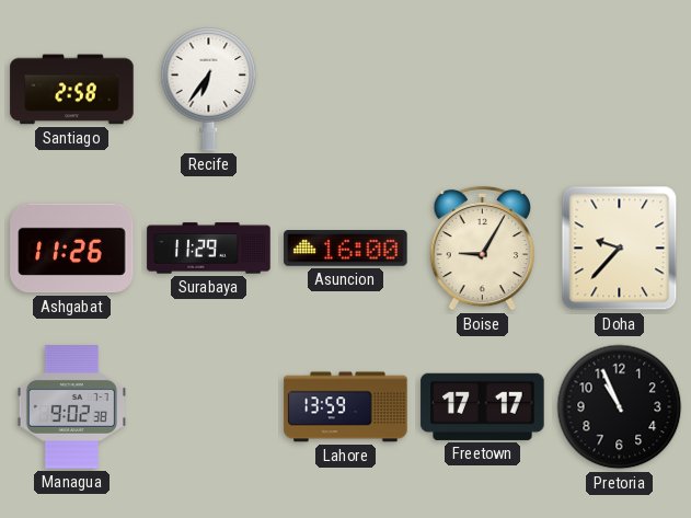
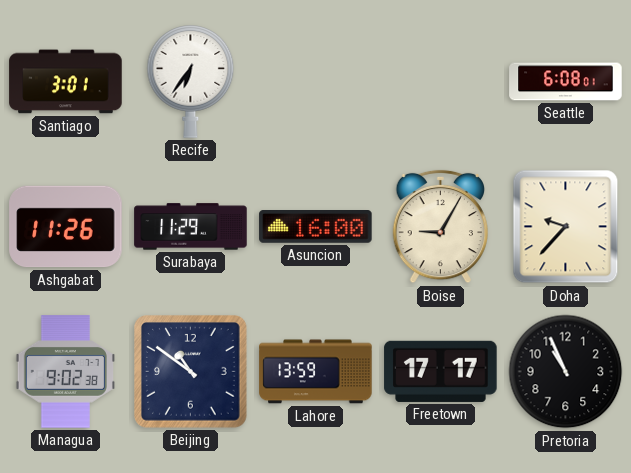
Santiago: 2:58 -> 3:01 (66, 82)
Seattle: none -> 6:08 (566, 82)
Beijing: none -> 10:51 (191, 372)
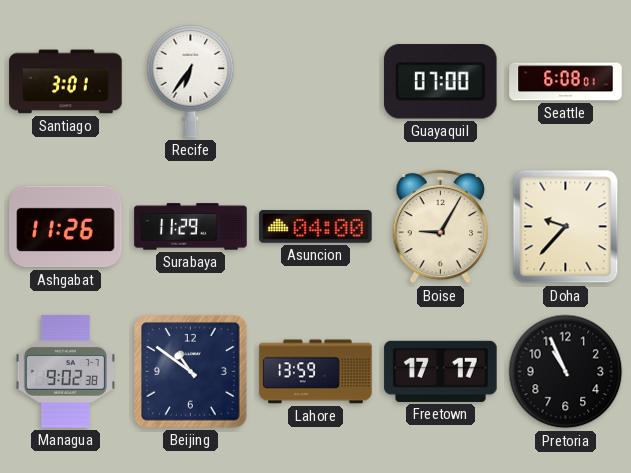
Guayaquil: none -> 07:00 (440, 82)
Asuncion: 16:00 -> 04:00 (316, 227)
